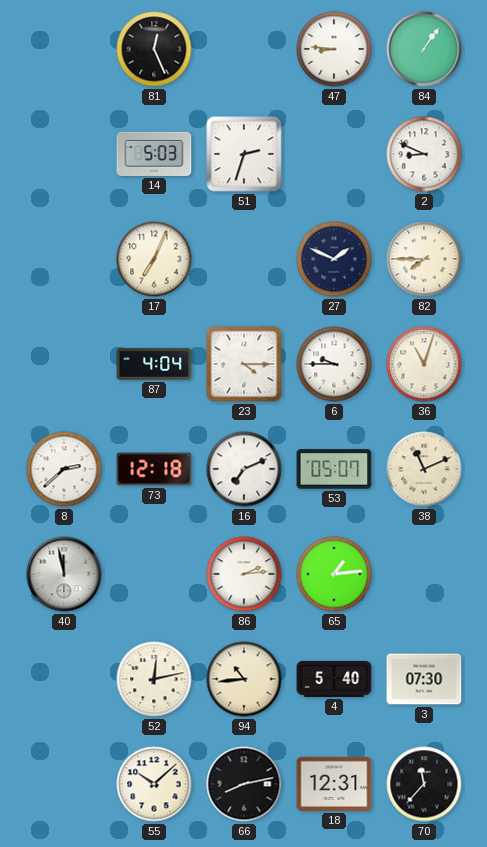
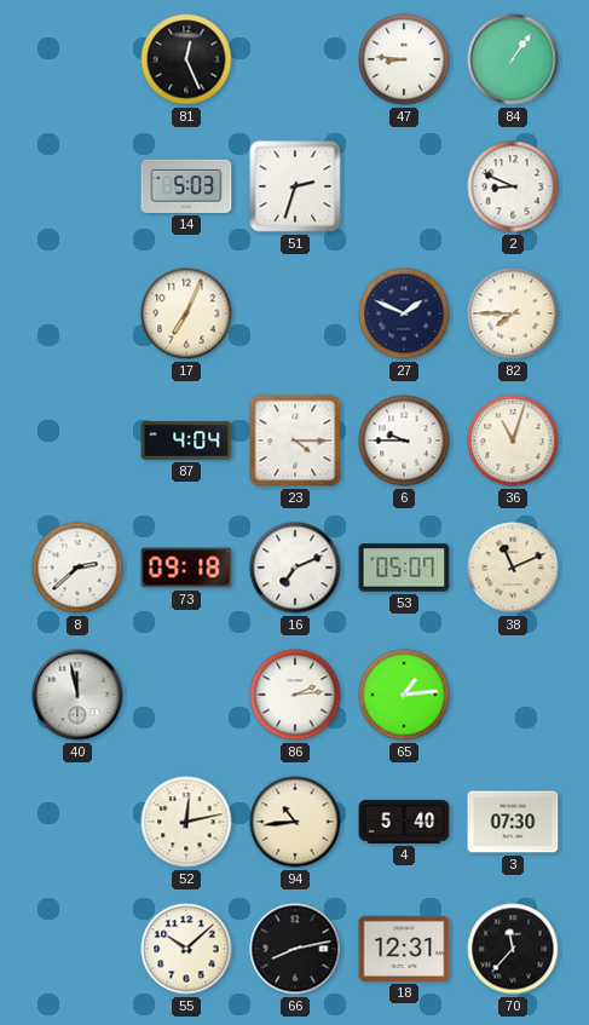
73: 12:18 -> 09:18 (186, 568)
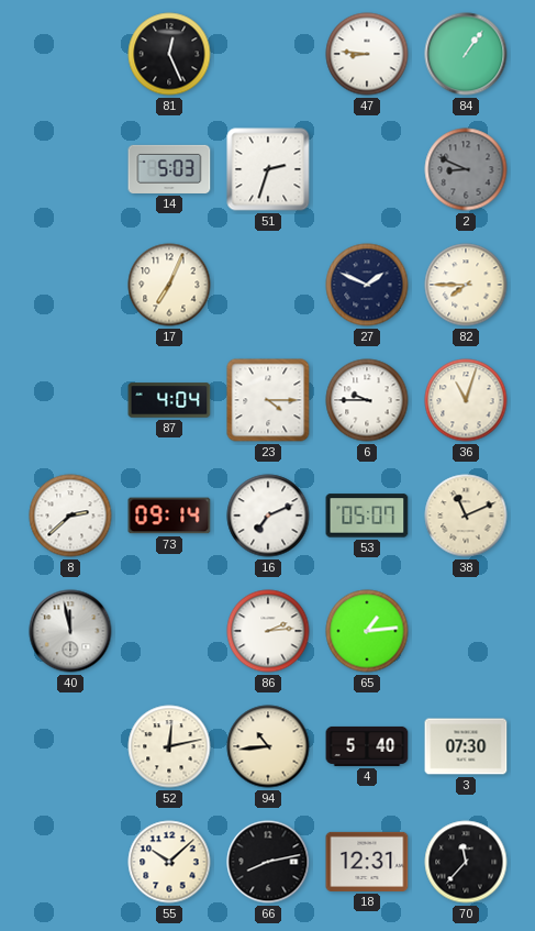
2 dial: white -> grey (466, 169)
73: 09:18 -> 09:14 (169, 516)
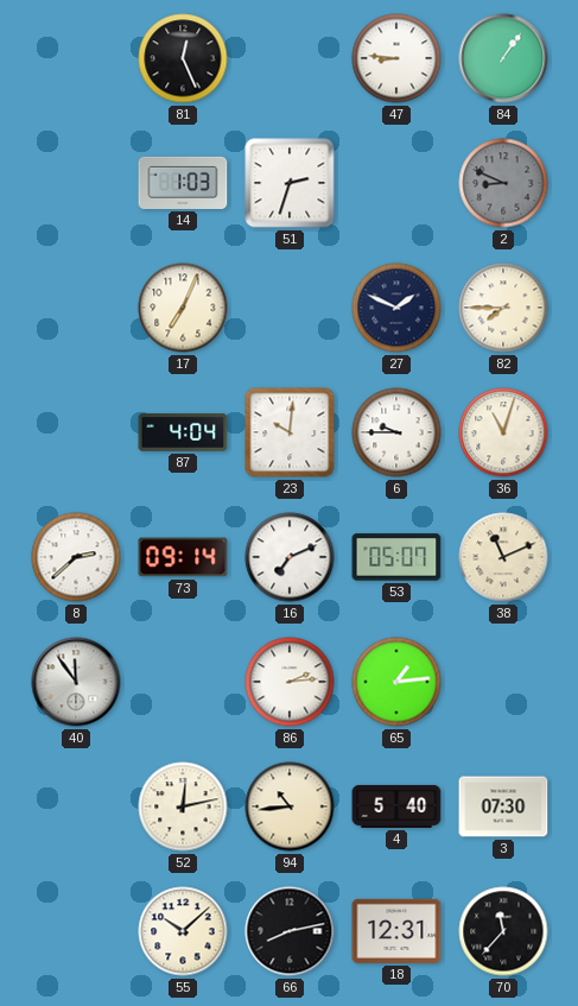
14: 5:03 -> 1:03 (183, 183)
23: 4:15 -> 10:01 (290, 432)
40: 11:58 -> 11:54 (76, 682)
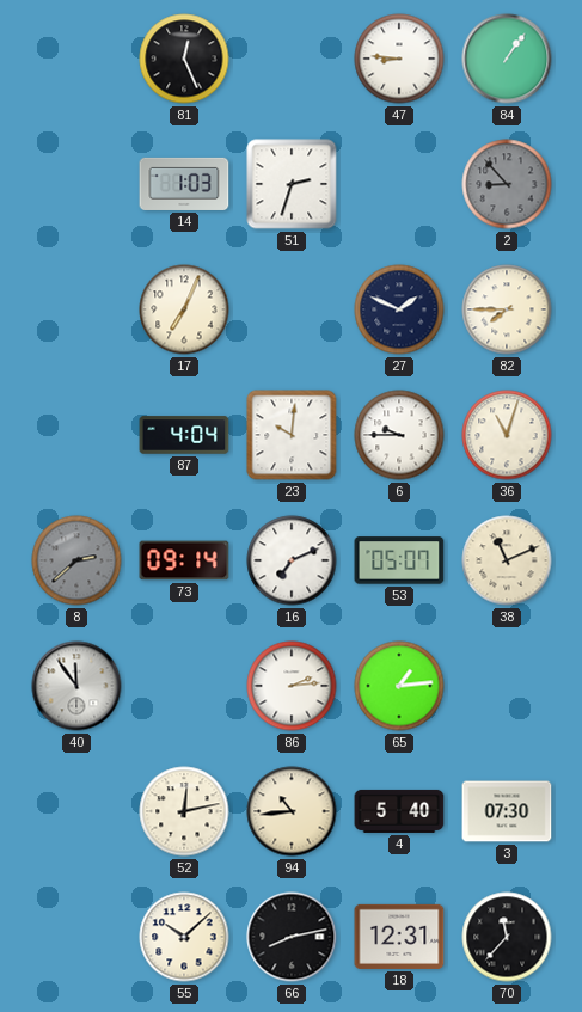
2: 8:49 -> 8:53 (507, 184)
8 dial: white -> grey (76, 560)
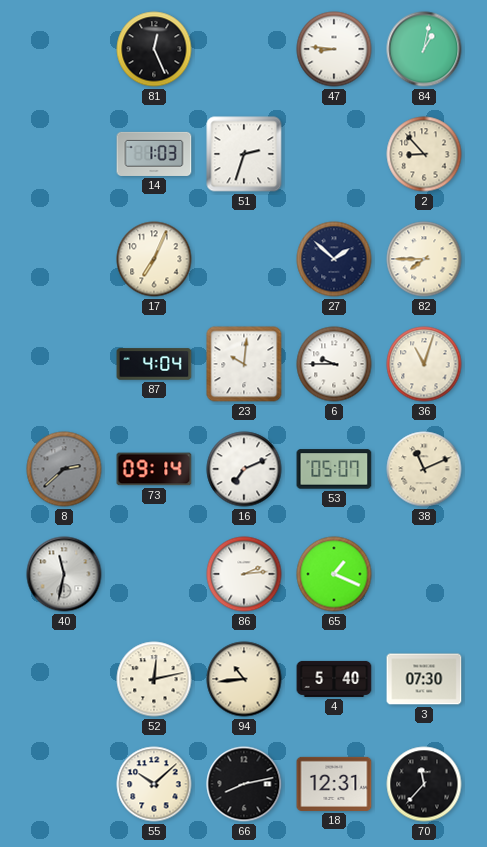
84: 1:06 -> 1:02 (424, 49)
2 dial: grey -> cream (424, 154)
27: 1:49 -> 1:52 (334, 259)
40: 11:54 -> 11:32 (64, 574)
65: 1:14 -> 1:19 (334, 574)
